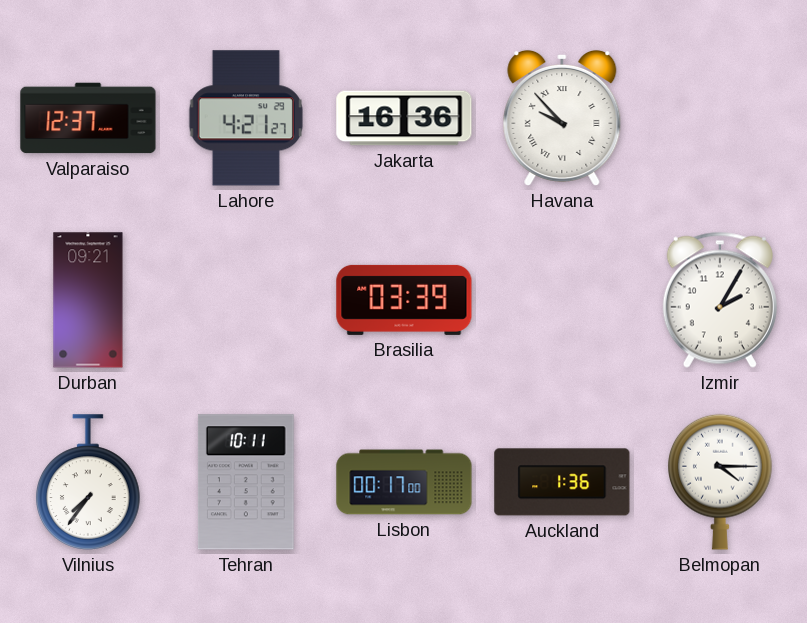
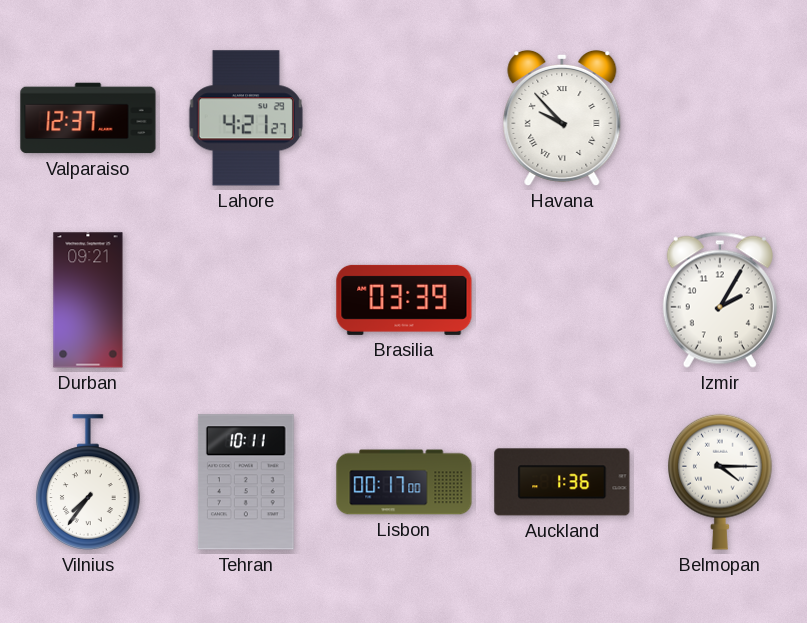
Jakarta: 16:36 -> none (404, 118)
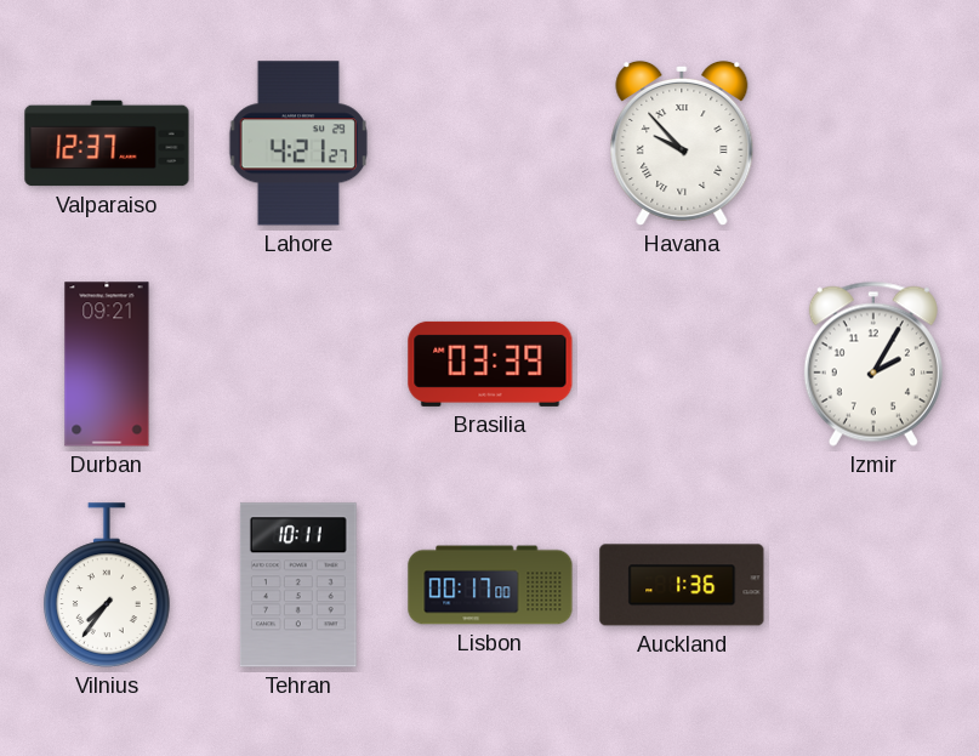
Belmopan: 4:15 -> none (721, 482)
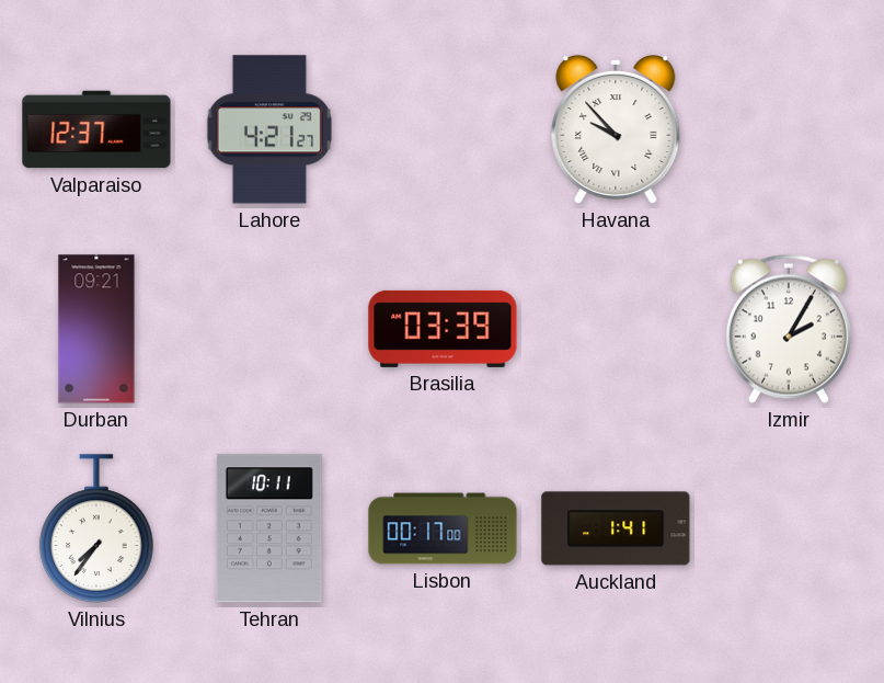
Auckland: 1:36 -> 1:41 (616, 528)
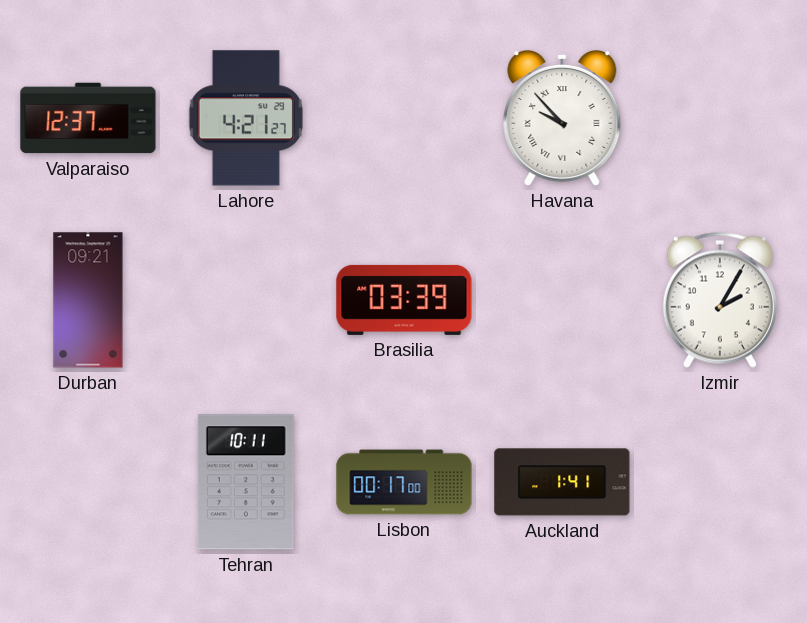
Vilnius: 7:36 -> none (97, 528)
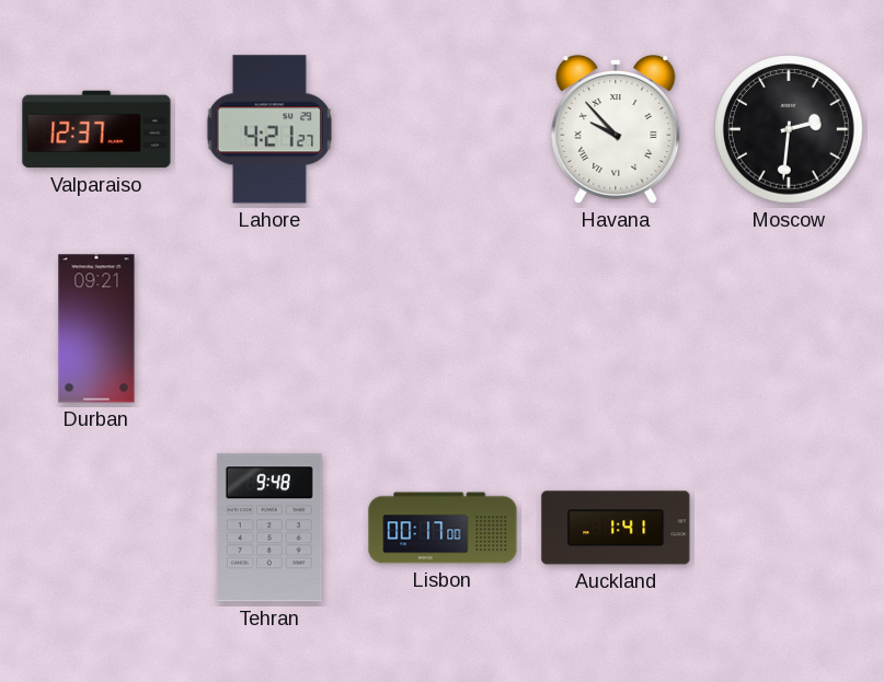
Moscow: none -> 2:31 (789, 129)
Brasilia: 03:39 -> none (404, 300)
Izmir: 2:05 -> none (720, 300)
Tehran: 10:11 -> 9:48 (269, 528)
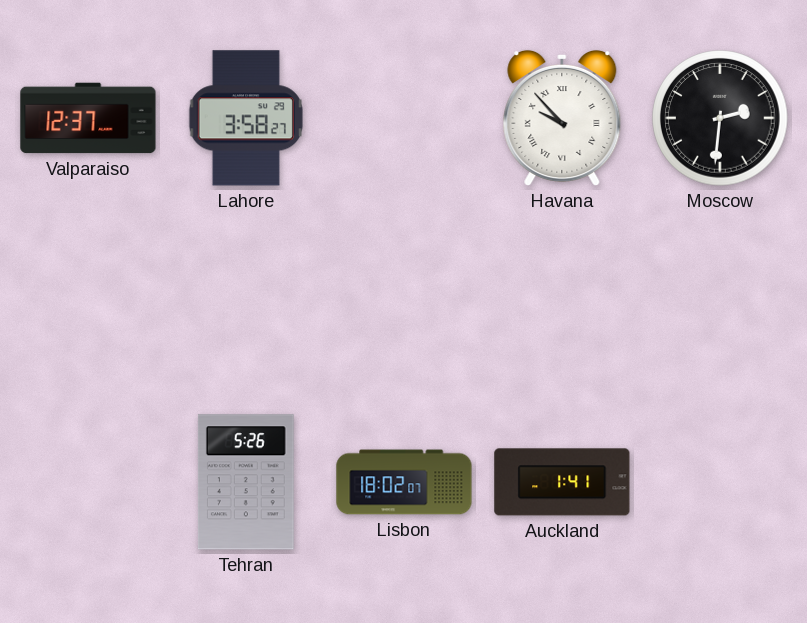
Lahore: 4:21 -> 3:58 (246, 118)
Durban: 09:21 -> none (96, 328)
Tehran: 9:48 -> 5:26 (246, 482)
Lisbon: 00:17 -> 18:02 (404, 482)
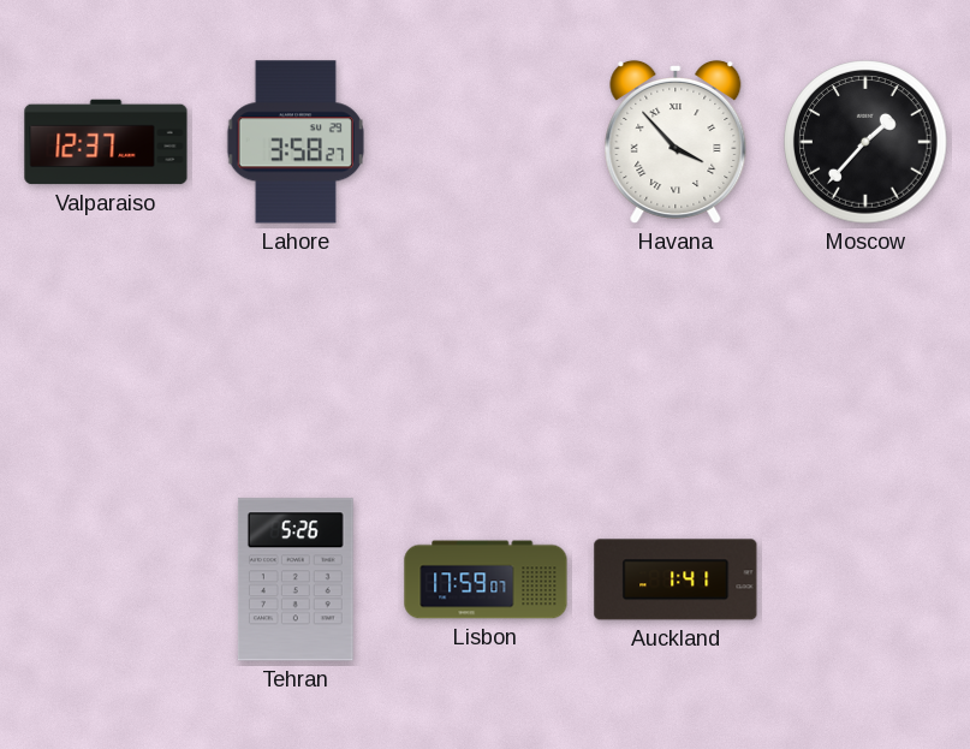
Havana: 9:53 -> 3:53 (676, 142)
Moscow: 2:31 -> 1:37 (865, 142)
Lisbon: 18:02 -> 17:59 (486, 579)
